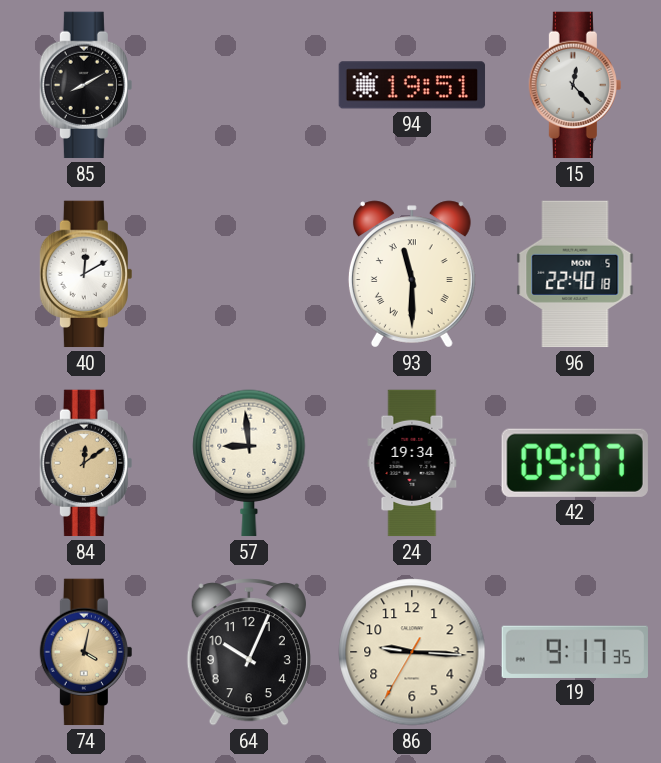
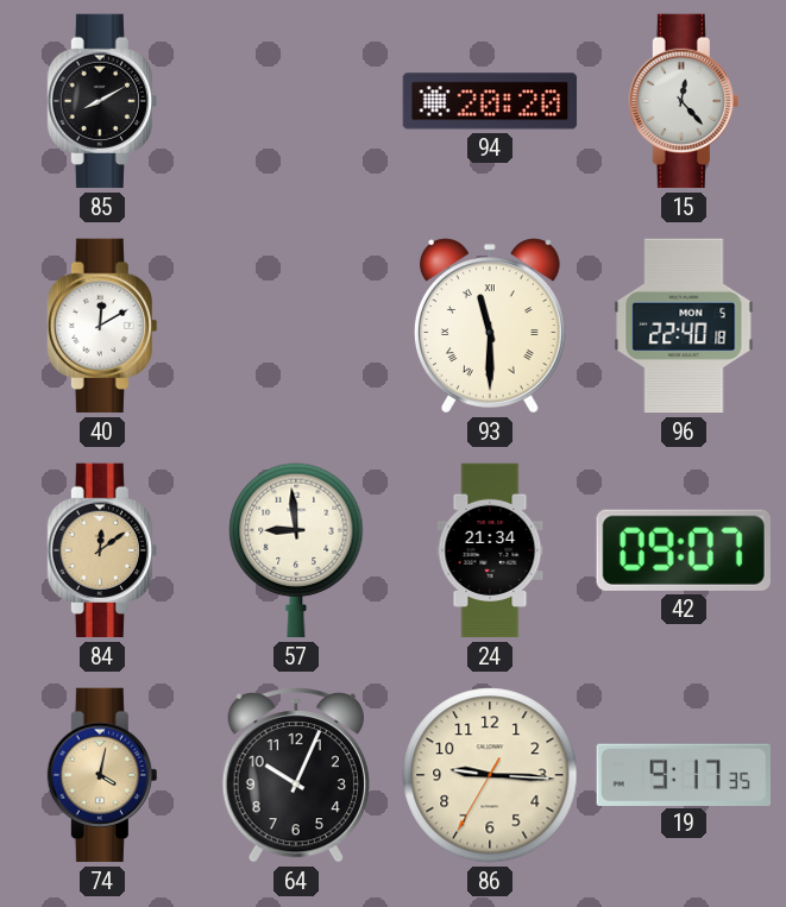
94: 19:51 -> 20:20 (490, 101)
24: 19:34 -> 21:34 (490, 550)
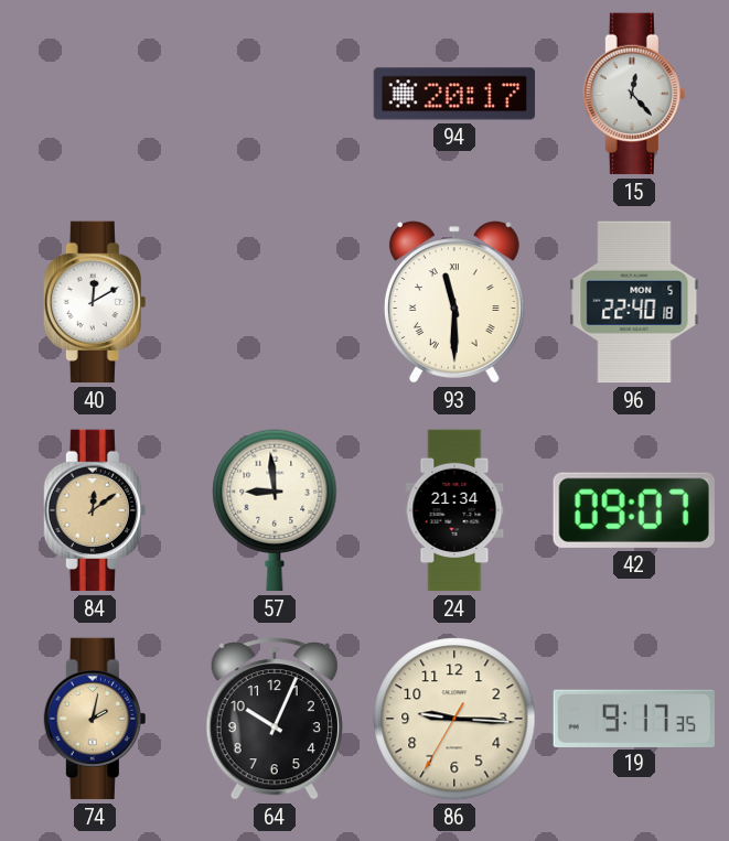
85: 8:10 -> none (102, 101)
94: 20:20 -> 20:17 (454, 94)
74: 4:02 -> 2:02 (95, 719)
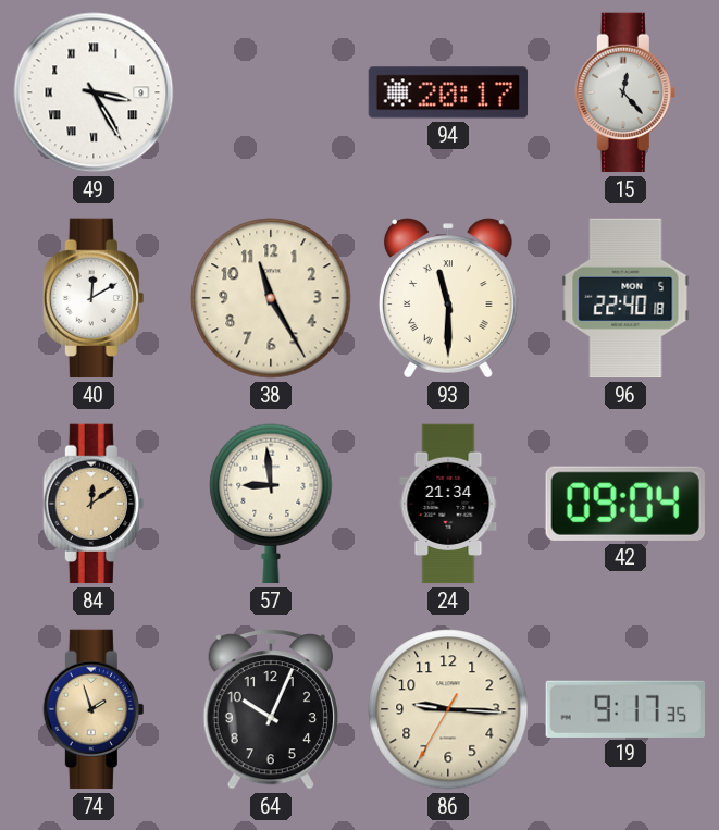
49: none -> 3:25 (94, 92)
38: none -> 11:25 (271, 298)
42: 09:07 -> 09:04 (625, 504)
74: 2:02 -> 1:57 (94, 709)
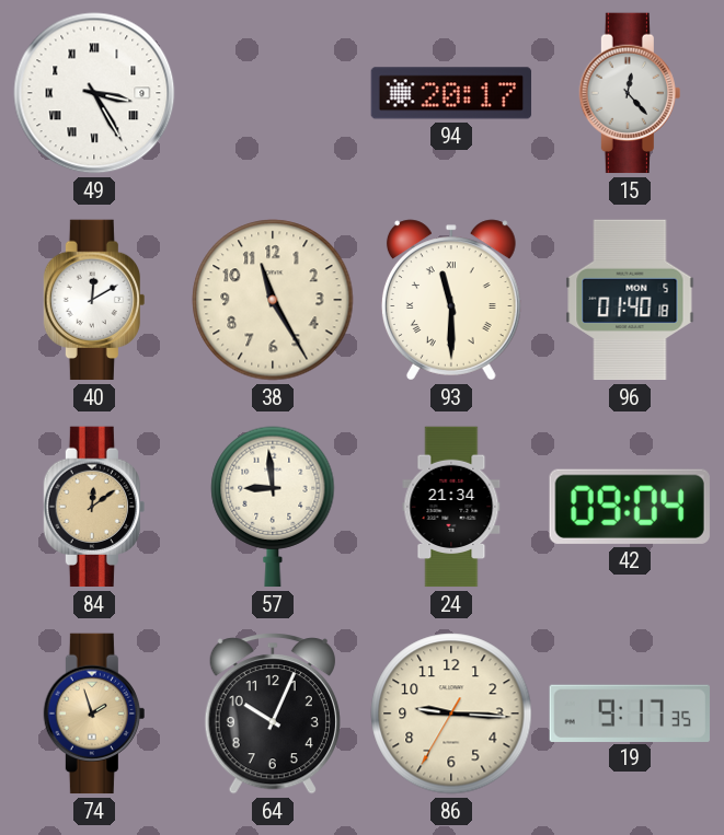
96: 22:40 -> 01:40 (630, 300)
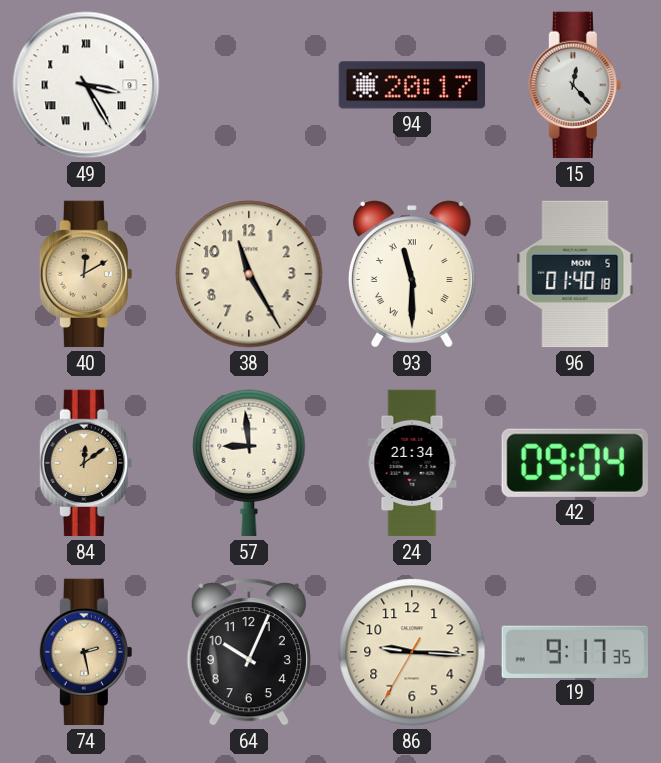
40 dial: white -> champagne (86, 274)
74: 1:57 -> 2:28 (86, 652)
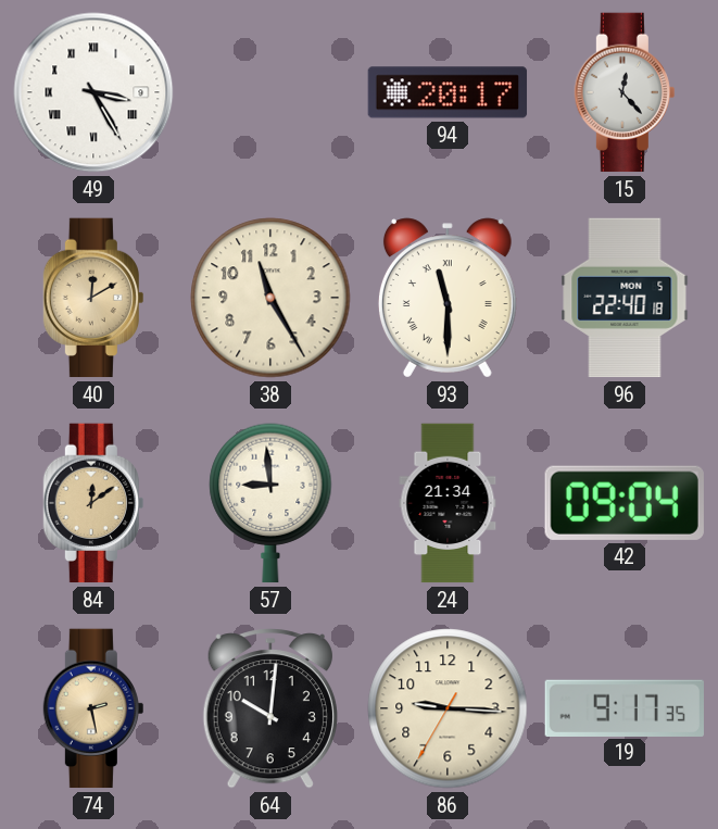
96: 01:40 -> 22:40 (625, 298)
64: 10:04 -> 10:01 (270, 708)
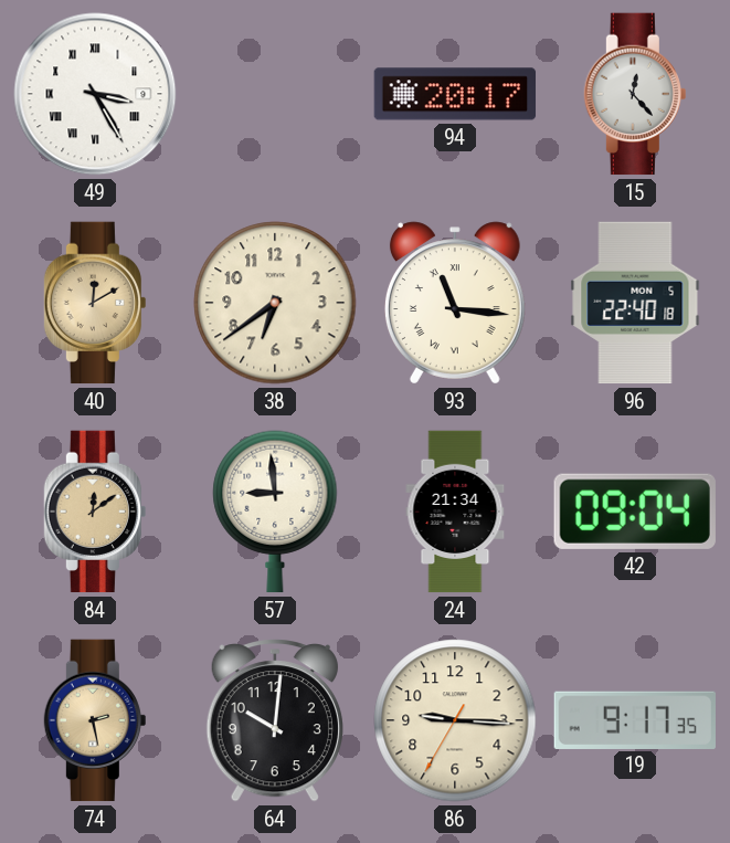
38: 11:25 -> 6:39 (275, 303)
93: 11:30 -> 11:16 (455, 303)
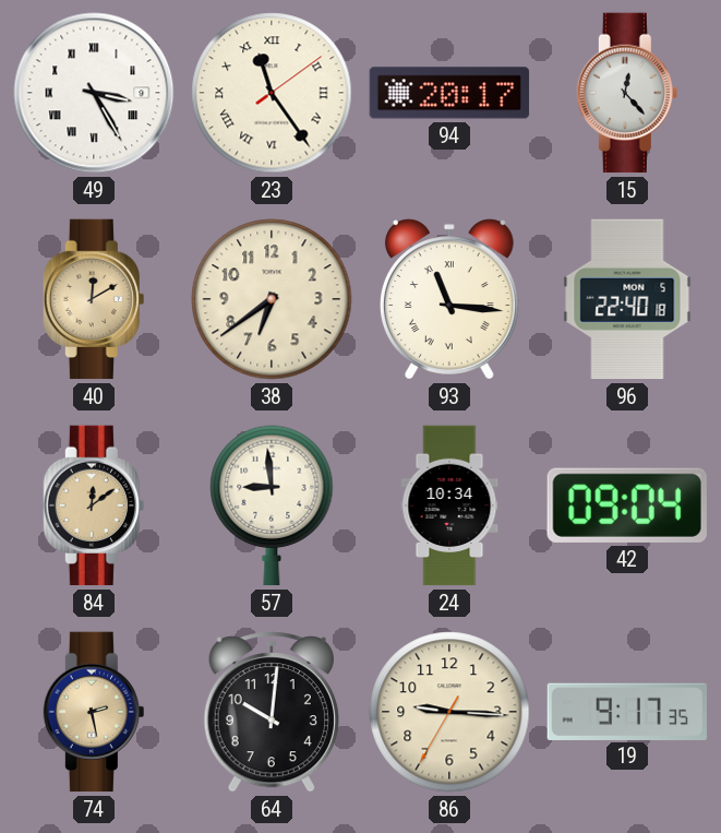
23: none -> 11:24 (272, 93)
24: 21:34 -> 10:34 (449, 505)
